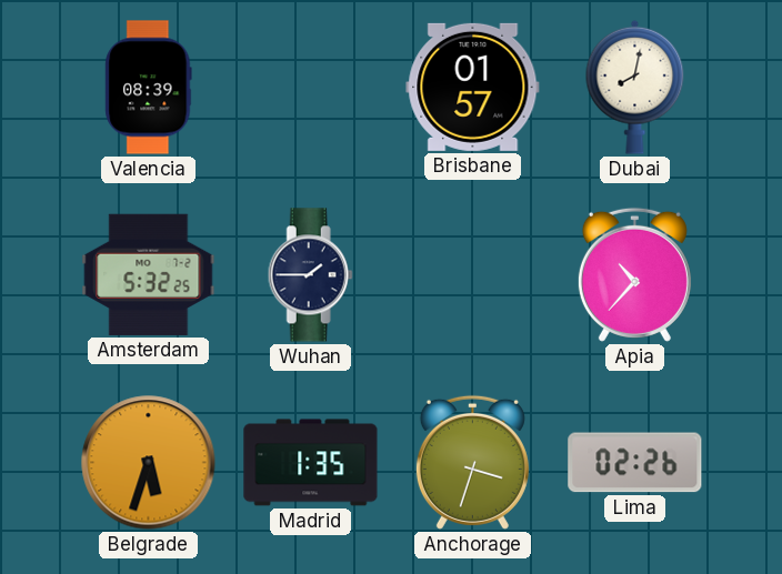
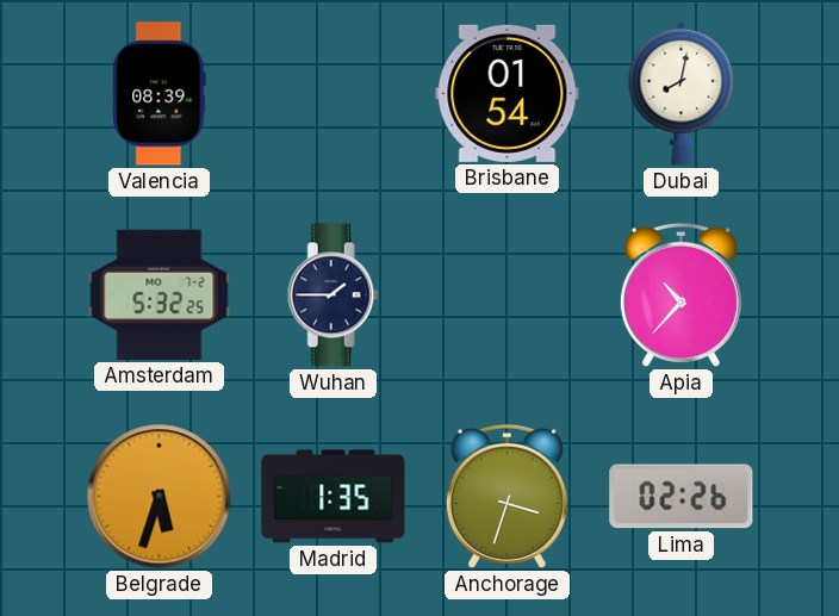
Brisbane: 01:57 -> 01:54 (508, 93)
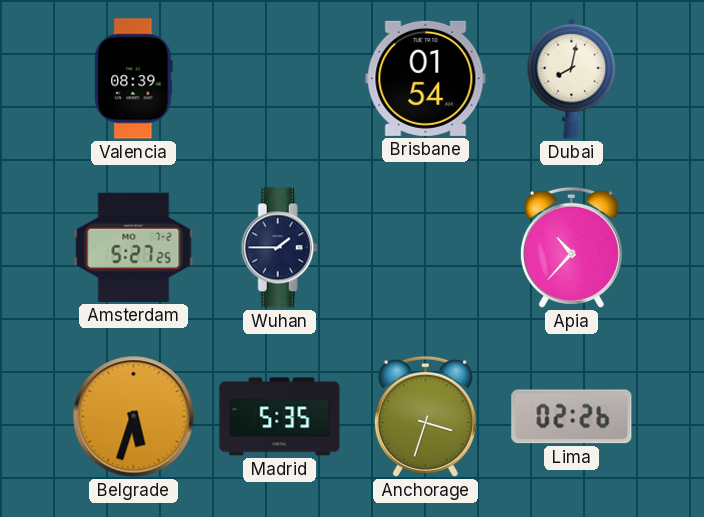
Amsterdam: 5:32 -> 5:27 (134, 247)
Madrid: 1:35 -> 5:35 (280, 417)
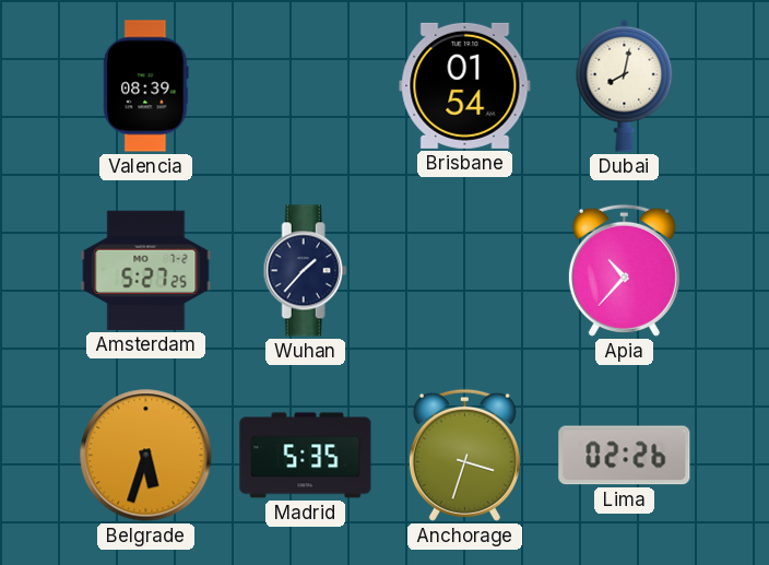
Wuhan: 1:45 -> 1:37 (305, 271)
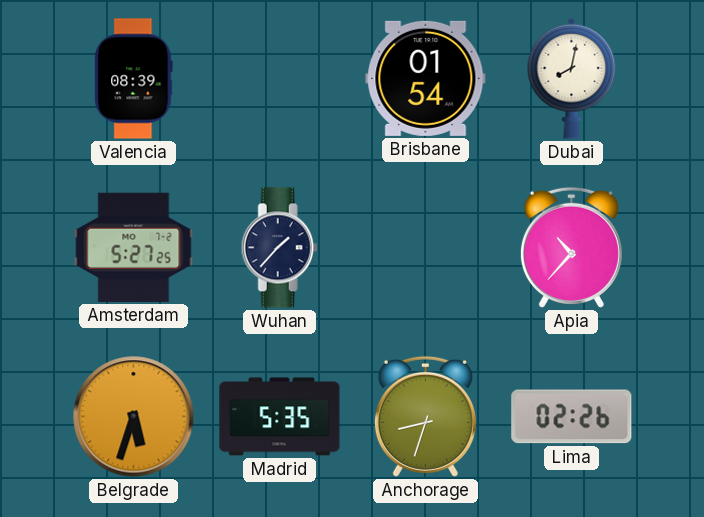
Anchorage: 3:33 -> 8:33 (425, 416)
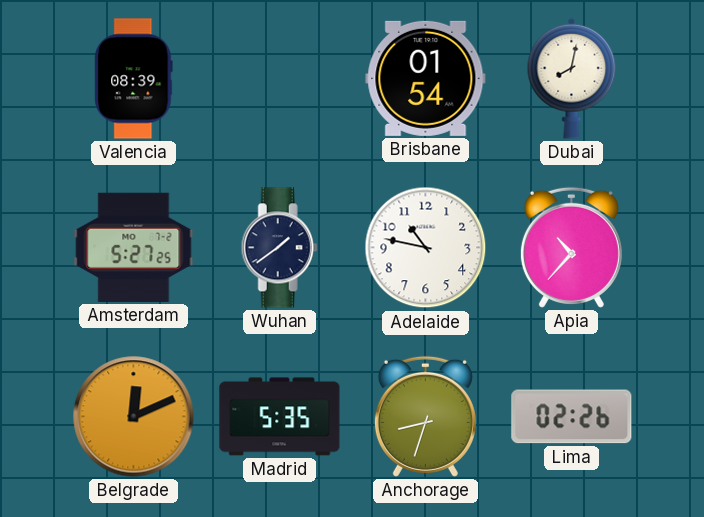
Wuhan: 1:37 -> 1:39 (279, 248)
Adelaide: none -> 10:47 (426, 248)
Belgrade: 5:33 -> 12:11 (134, 417)
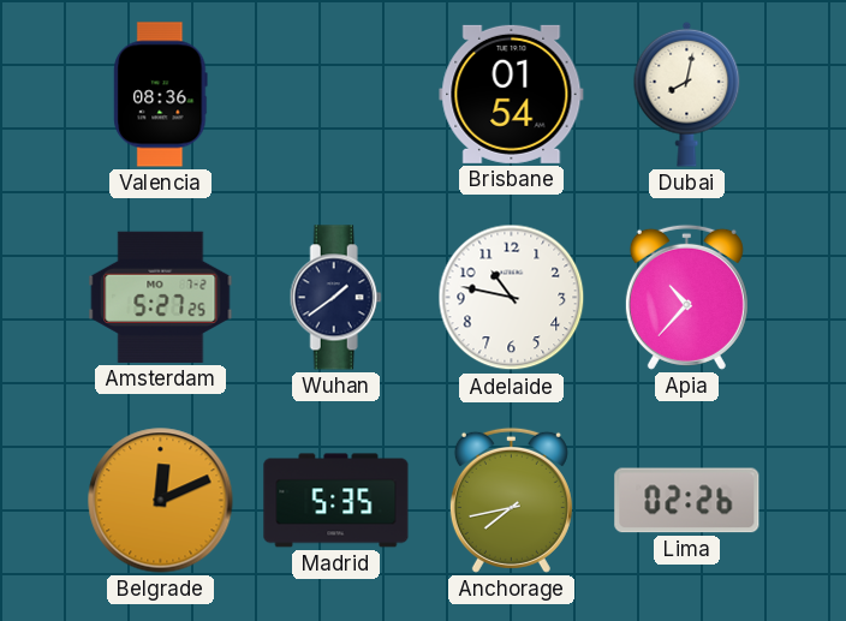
Valencia: 08:39 -> 08:36 (161, 95)
Anchorage: 8:33 -> 7:43 (511, 500)
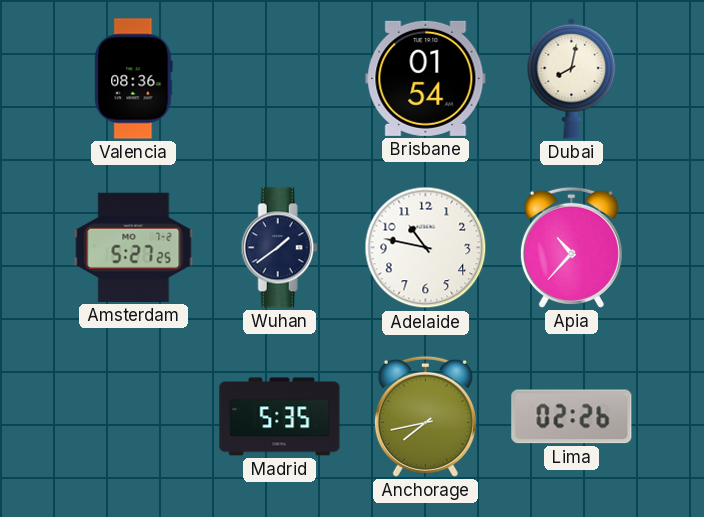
Belgrade: 12:11 -> none (161, 501)
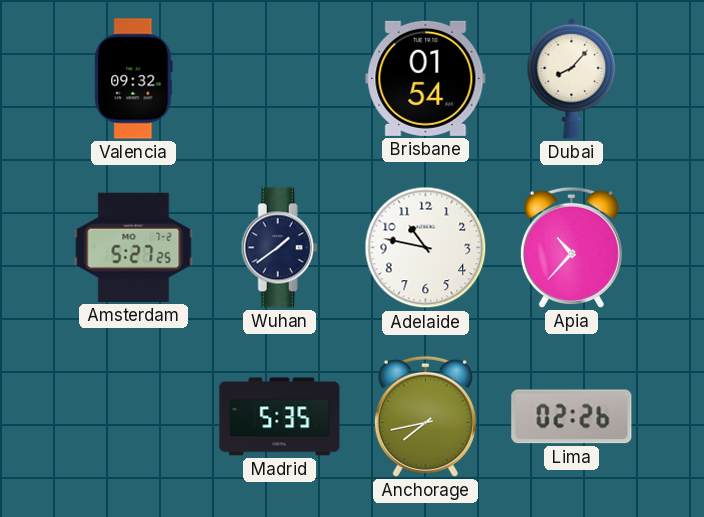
Valencia: 08:36 -> 09:32 (134, 79)
Dubai: 8:02 -> 8:07 (572, 78)
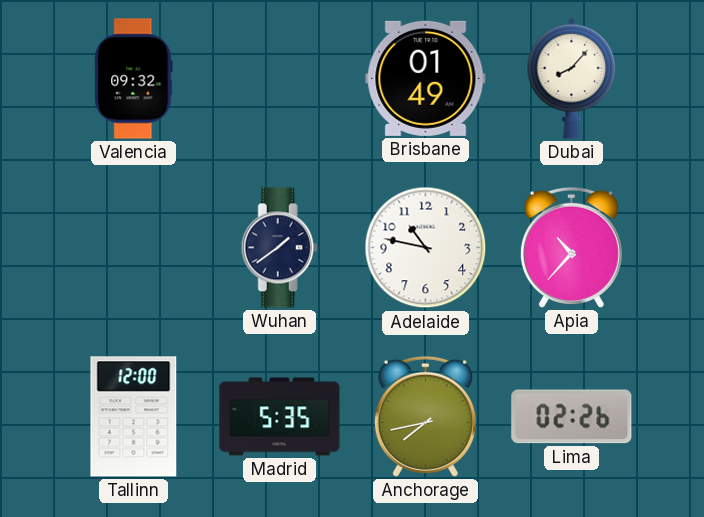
Brisbane: 01:54 -> 01:49 (426, 78)
Amsterdam: 5:27 -> none (134, 247)
Tallinn: none -> 12:00 (134, 417)
